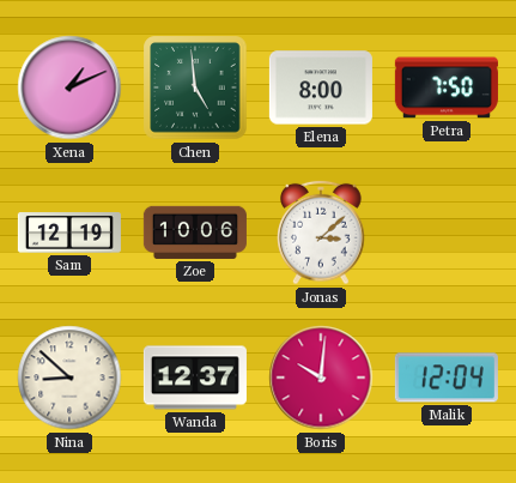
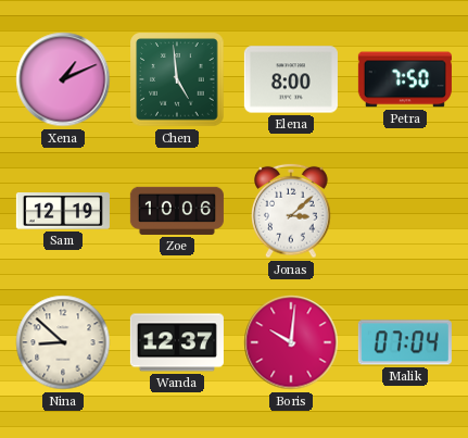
Malik: 12:04 -> 07:04 (405, 342)
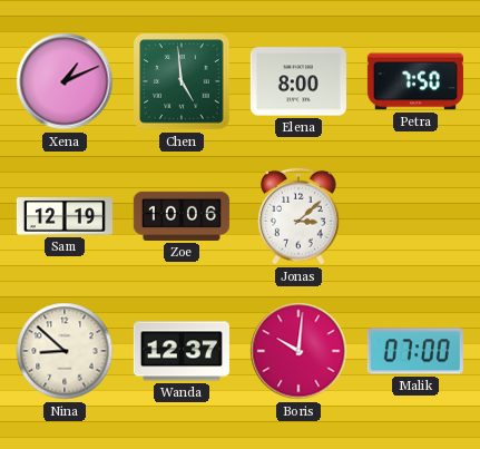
Malik: 07:04 -> 07:00 (415, 351)
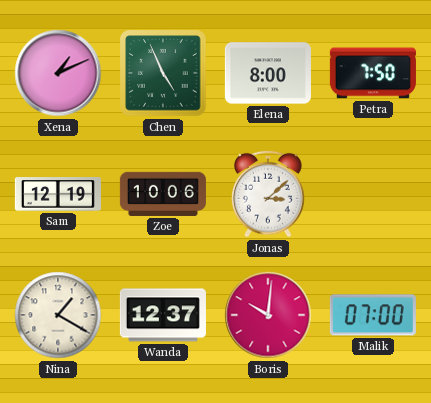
Chen: 4:59 -> 4:56 (163, 73)
Nina: 8:52 -> 1:20 (58, 315)
